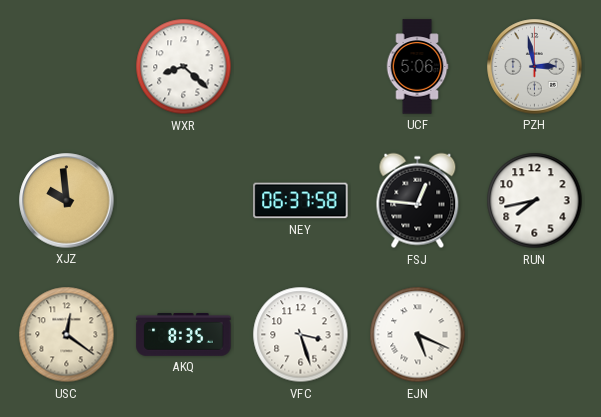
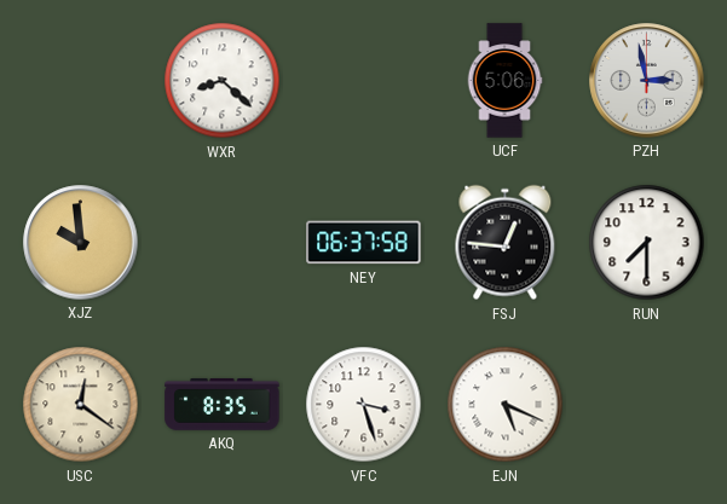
RUN: 7:43 -> 7:30 (647, 243)
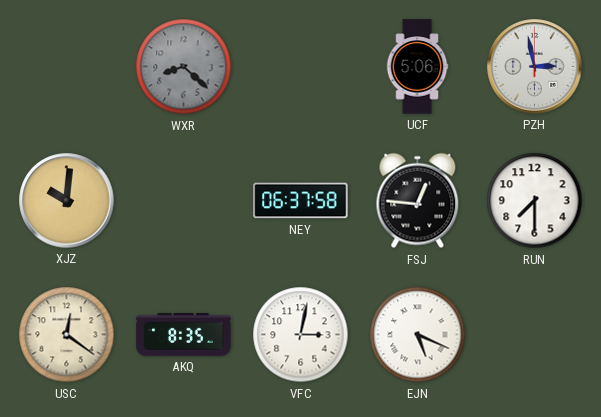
WXR dial: white -> grey (184, 67)
XJZ: 9:59 -> 10:01 (67, 201)
VFC: 3:27 -> 3:02 (301, 335)
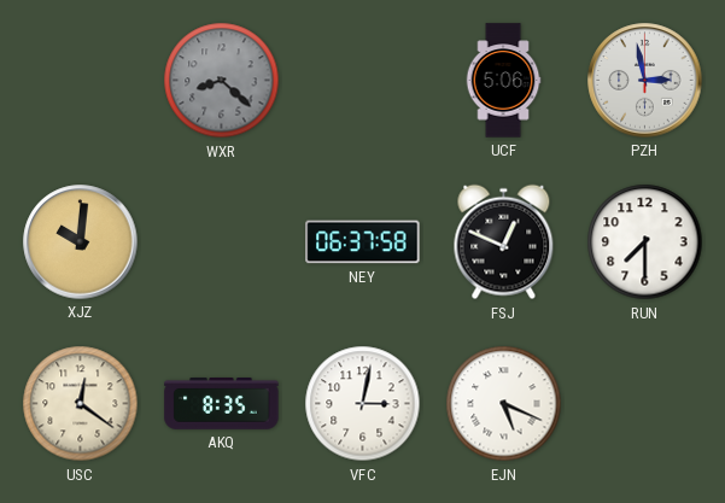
FSJ: 12:46 -> 12:49 (504, 242)
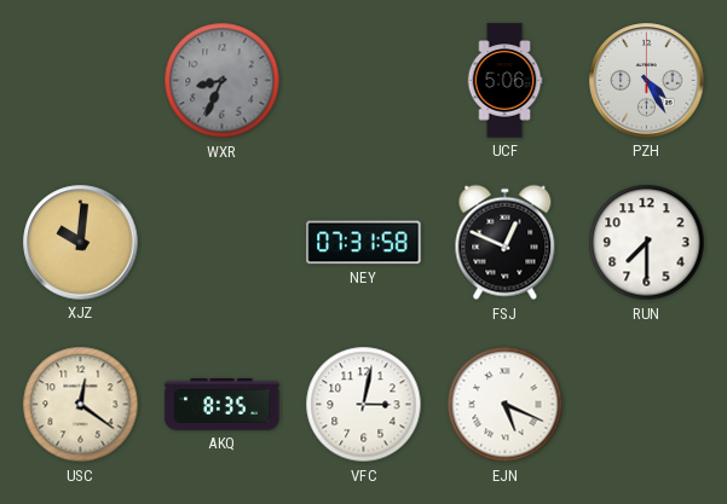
WXR: 8:22 -> 8:34 (223, 81)
PZH: 2:58 -> 4:25 (647, 81)
NEY: 06:37 -> 07:31 (364, 243)
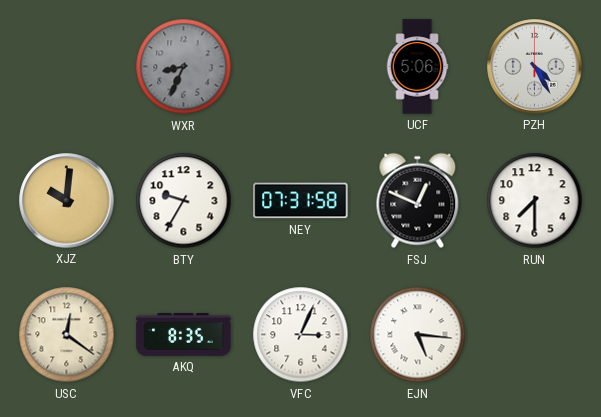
BTY: none -> 9:35 (184, 201)
VFC: 3:02 -> 3:04 (301, 335)
EJN: 5:19 -> 5:16 (418, 335)
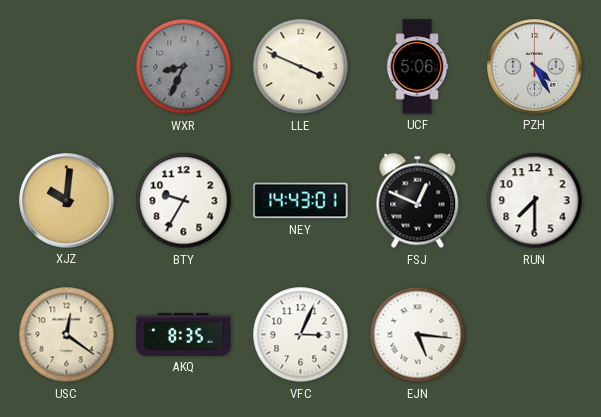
LLE: none -> 3:49 (301, 67)
NEY: 07:31 -> 14:43 (301, 201)
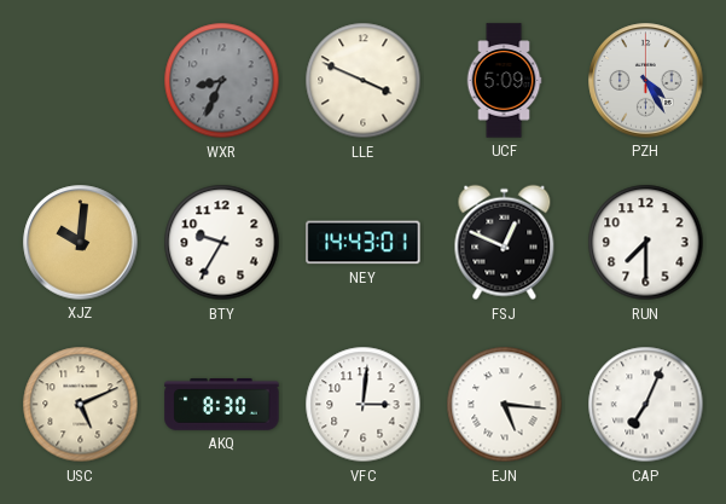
UCF: 5:06 -> 5:09 (504, 81)
USC: 12:21 -> 5:11 (81, 405)
AKQ: 8:35 -> 8:30 (222, 405)
VFC: 3:04 -> 3:01 (364, 405)
CAP: none -> 7:04 (646, 405)
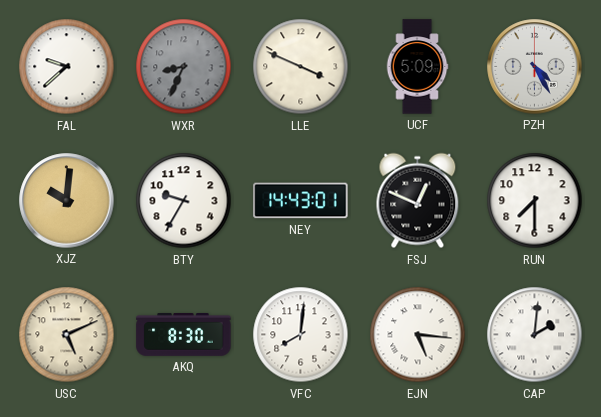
FAL: none -> 9:38 (67, 67)
VFC: 3:01 -> 8:01 (301, 335)
CAP: 7:04 -> 2:01 (535, 335)
